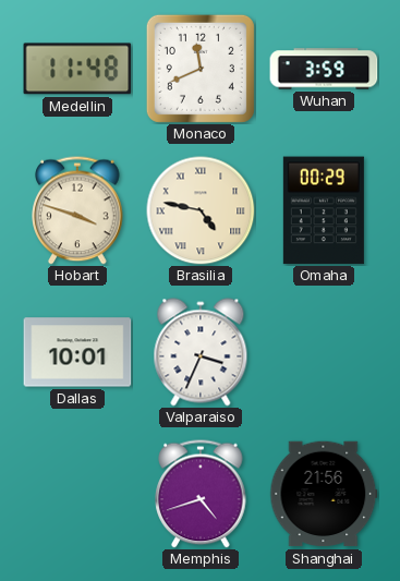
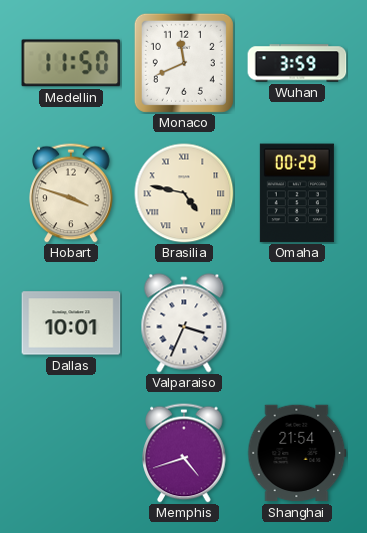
Medellin: 11:48 -> 11:50 (71, 63)
Shanghai: 21:56 -> 21:54 (297, 453)
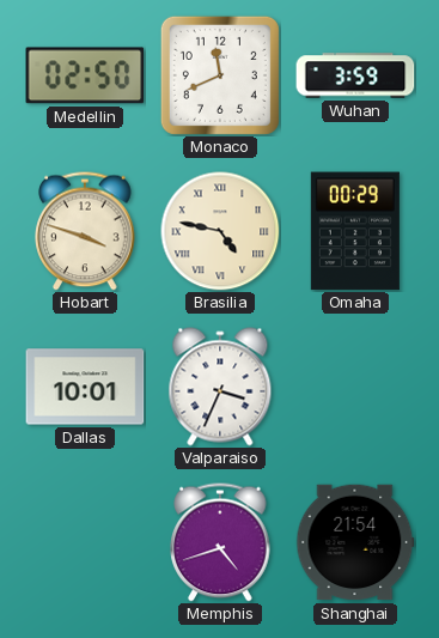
Medellin: 11:50 -> 02:50 (85, 75)
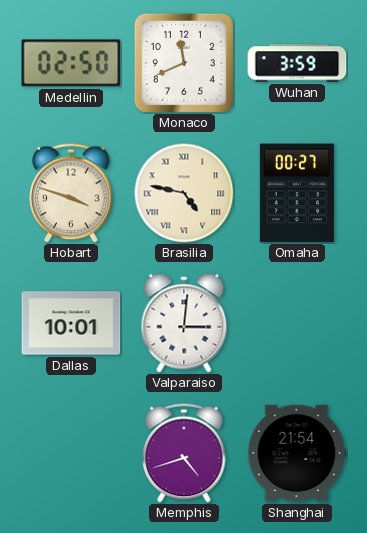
Omaha: 00:29 -> 00:27 (297, 193)
Valparaiso: 3:34 -> 3:01 (184, 323)
